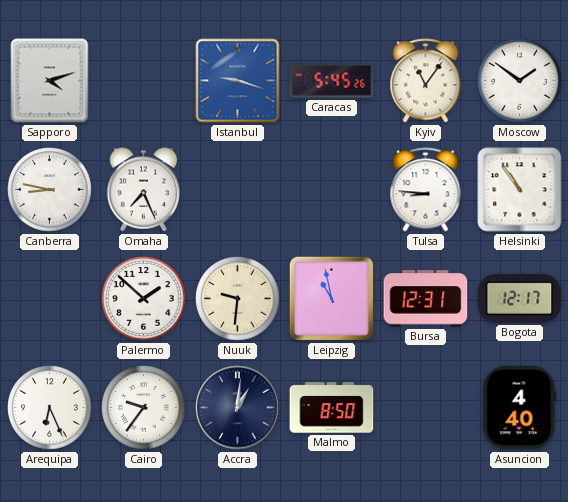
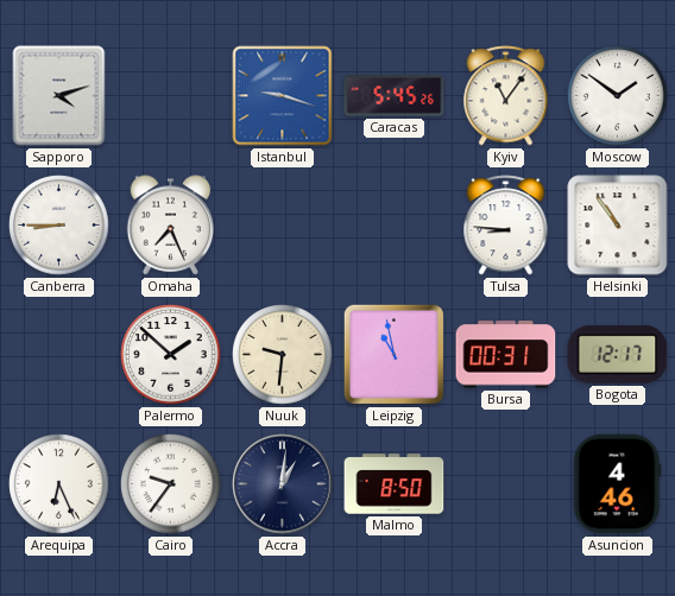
Canberra: 8:47 -> 8:45 (59, 226)
Bursa: 12:31 -> 00:31 (506, 355)
Asuncion: 4:40 -> 4:46 (618, 484)
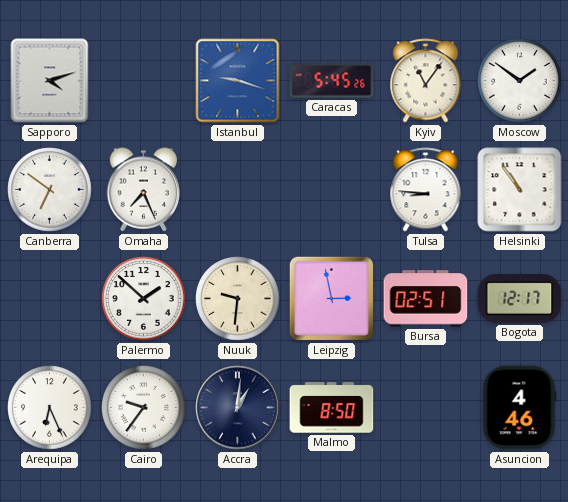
Canberra: 8:45 -> 6:51 (50, 190)
Leipzig: 10:58 -> 2:58 (331, 298)
Bursa: 00:31 -> 02:51 (426, 299)
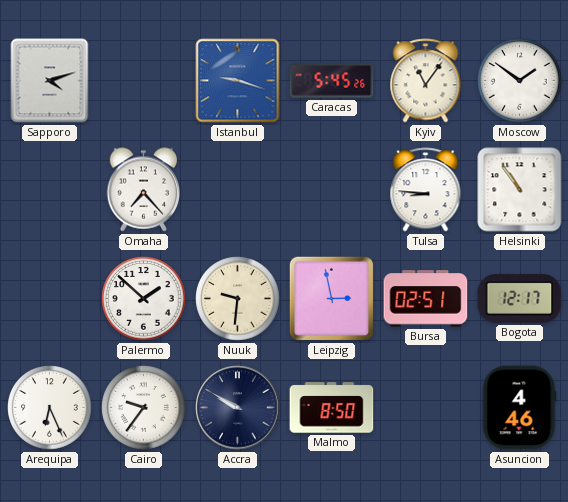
Canberra: 6:51 -> none (50, 190)
Omaha: 7:26 -> 7:23 (144, 190)
Accra: 1:01 -> 9:50 (238, 408)
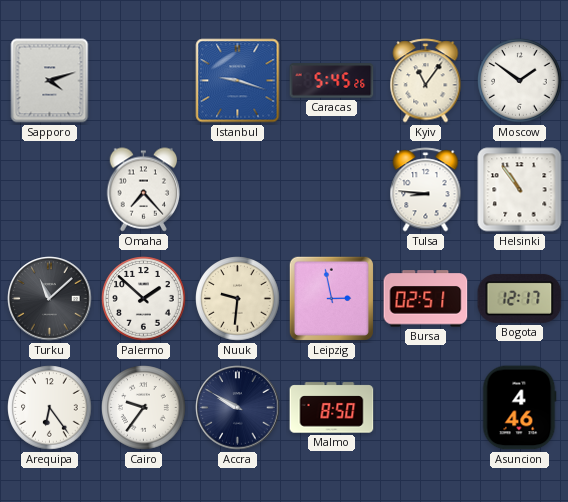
Turku: none -> 11:08 (50, 299)
Arequipa: 6:26 -> 6:24 (50, 408)
